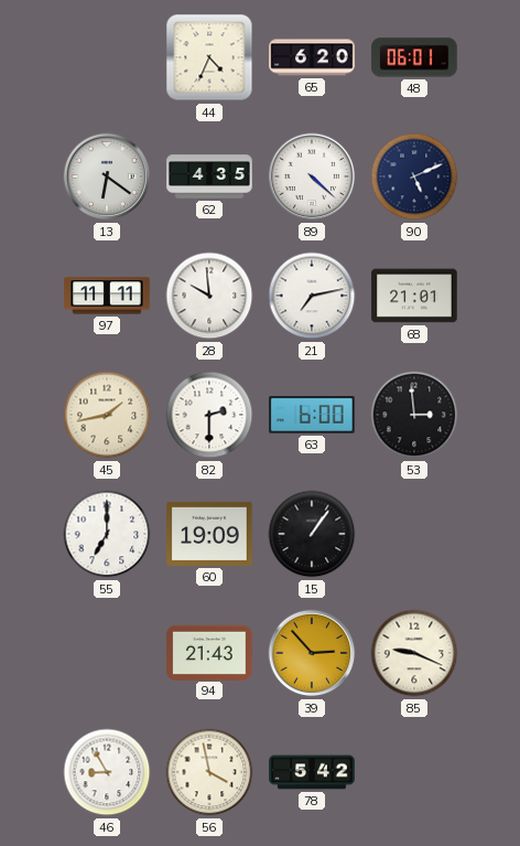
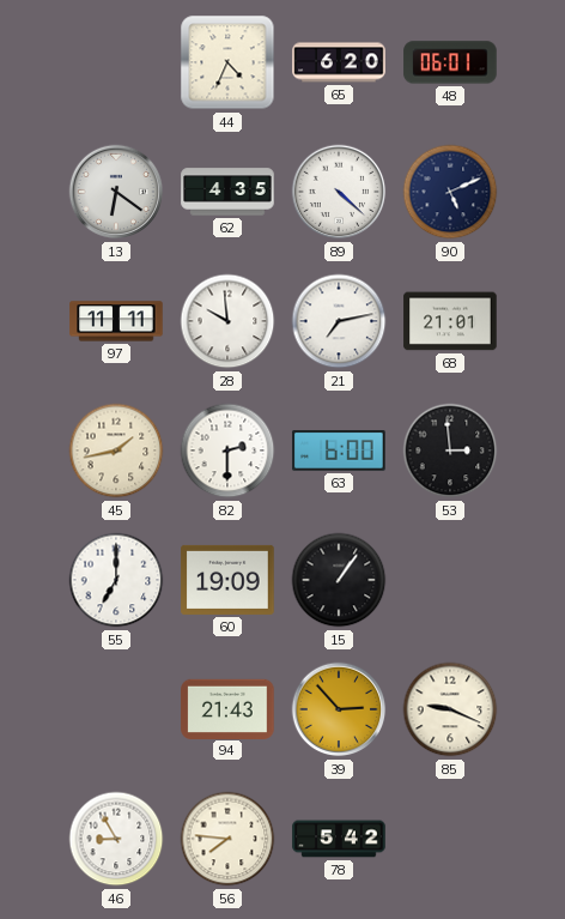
56: 3:58 -> 7:46 (227, 839)
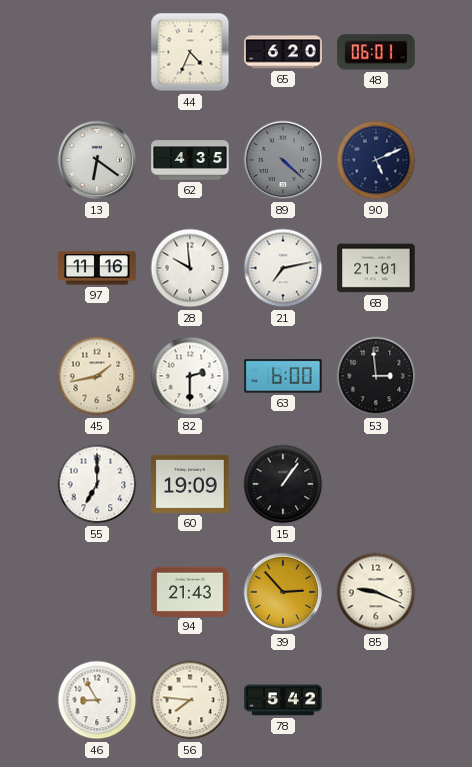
89 dial: white -> grey (283, 160)
97: 11:11 -> 11:16 (97, 268)
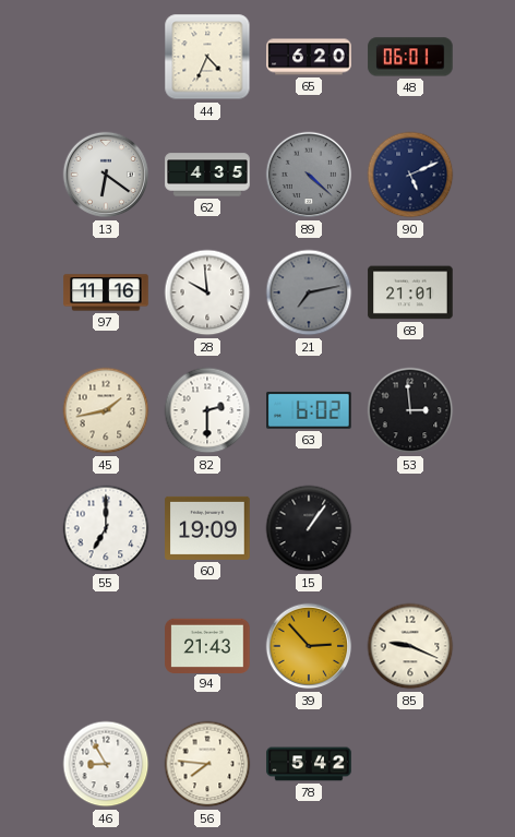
21 dial: white -> grey (309, 292)
63: 6:00 -> 6:02 (309, 411)
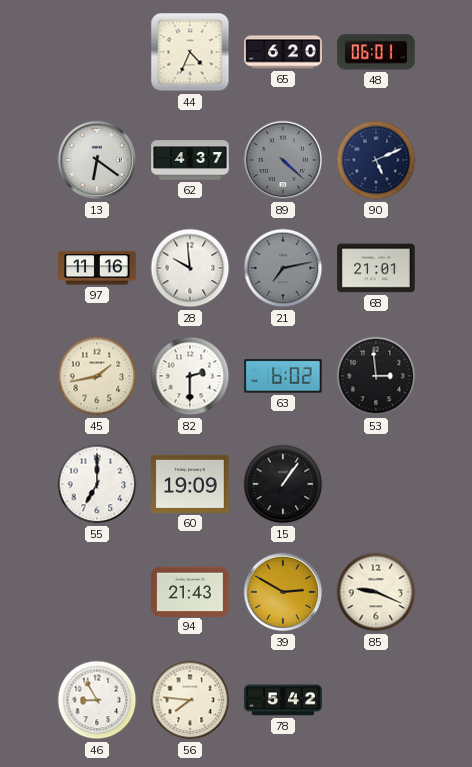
62: 4:35 -> 4:37 (190, 160)
39: 2:53 -> 2:50 (283, 592)
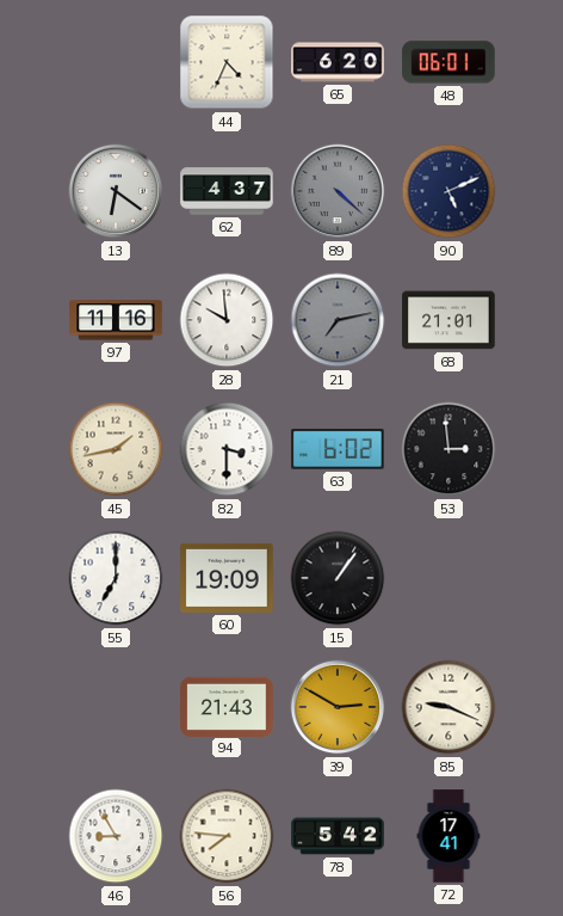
82: 2:30 -> 3:30 (227, 449)
72: none -> 17:41 (448, 836)
